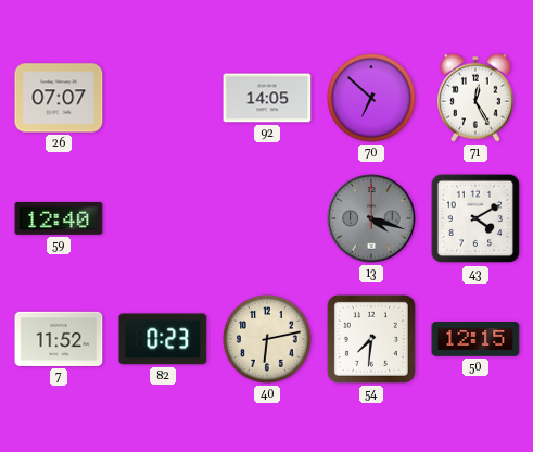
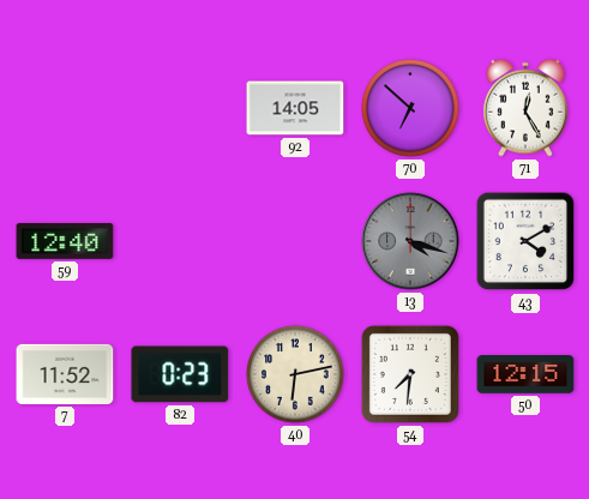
26: 07:07 -> none (59, 98)
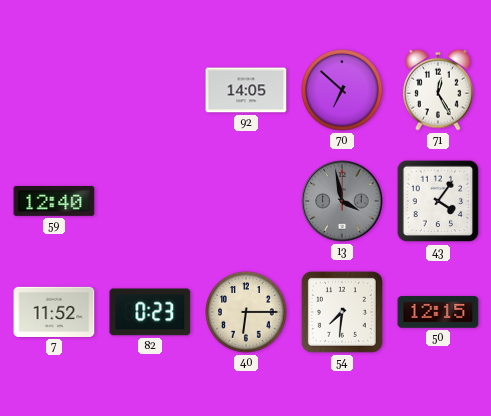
13: 4:18 -> 3:58 (342, 201)
43: 4:10 -> 4:06 (438, 201)
40: 6:13 -> 6:15 (246, 312)
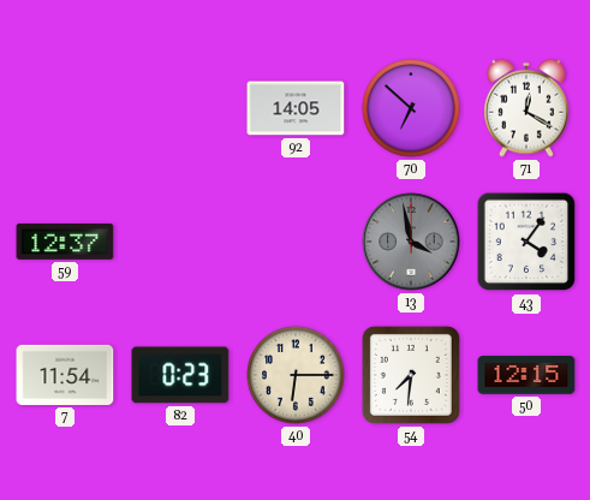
71: 12:25 -> 12:20 (528, 108)
59: 12:40 -> 12:37 (65, 242)
7: 11:52 -> 11:54 (65, 375)
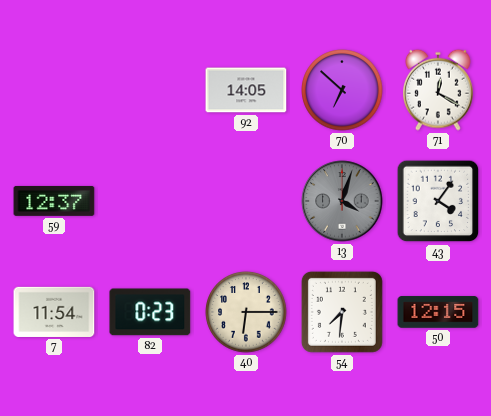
13: 3:58 -> 4:03 (342, 201)
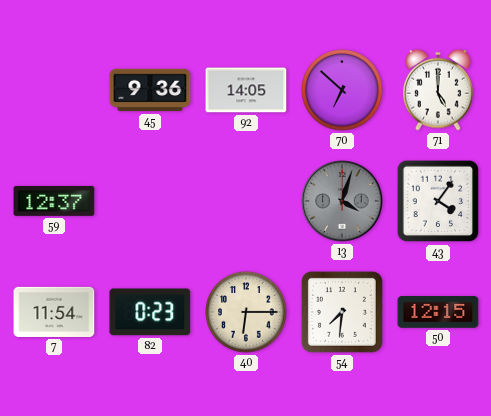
45: none -> 9:36 (150, 90)
71: 12:20 -> 5:00 (439, 90)
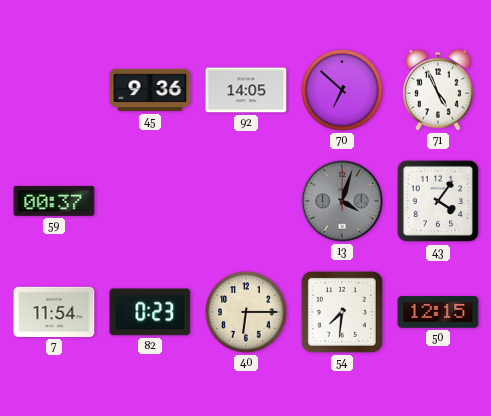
71: 5:00 -> 4:56 (439, 90)
59: 12:37 -> 00:37 (54, 201)
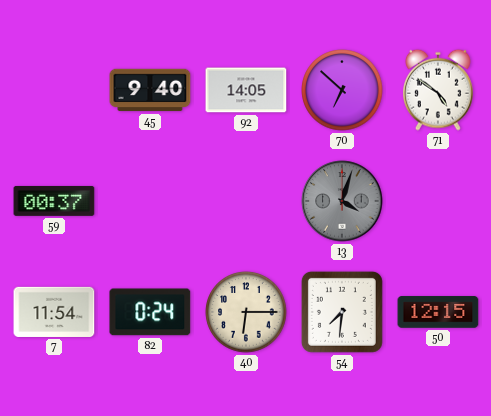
45: 9:36 -> 9:40 (150, 90)
71: 4:56 -> 4:51 (439, 90)
43: 4:06 -> none (438, 201)
82: 0:23 -> 0:24 (150, 312)
